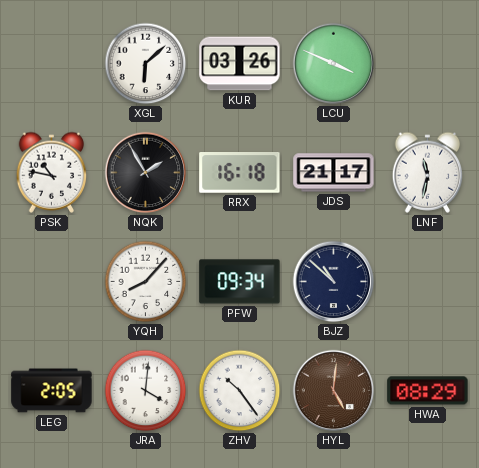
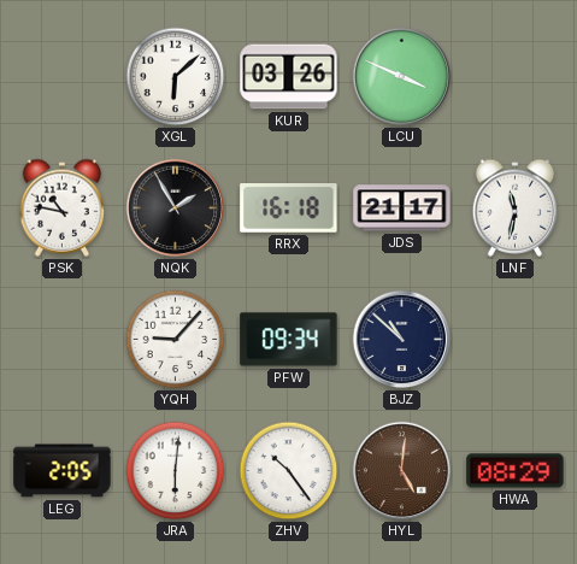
YQH: 8:07 -> 9:07 (176, 340)
JRA: 4:01 -> 6:01 (176, 471)
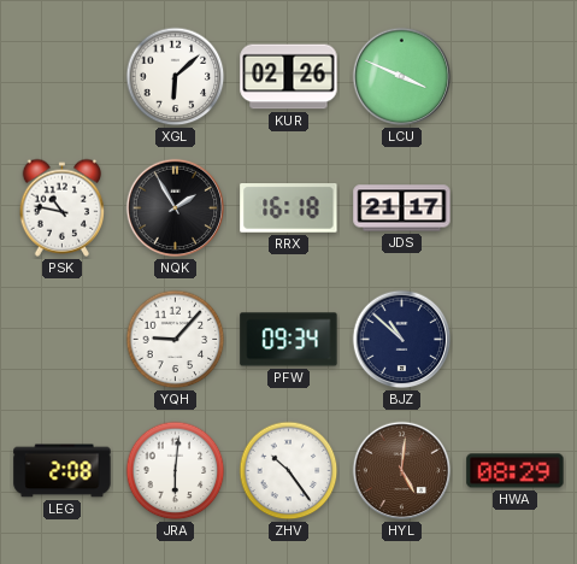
KUR: 03:26 -> 02:26 (289, 77)
LNF: 11:32 -> none (516, 207)
LEG: 2:05 -> 2:08 (63, 471)
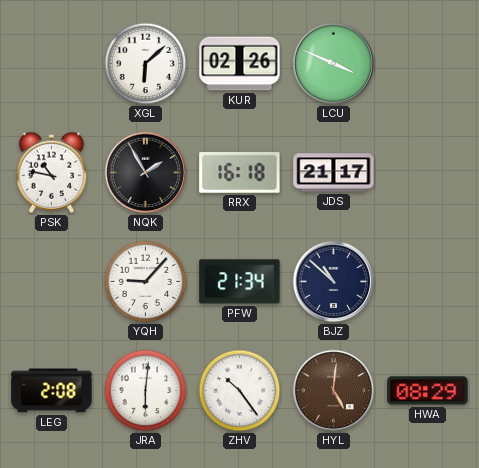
PFW: 09:34 -> 21:34 (240, 282)
